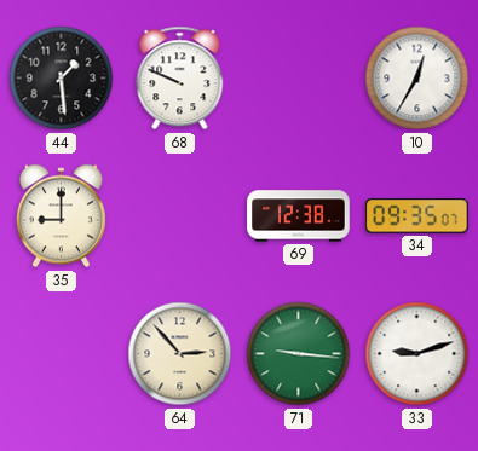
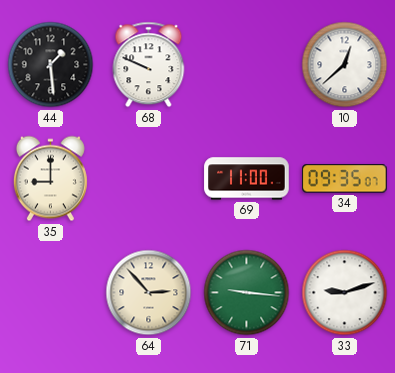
10: 12:35 -> 12:38 (345, 65)
69: 12:38 -> 11:00 (247, 179)
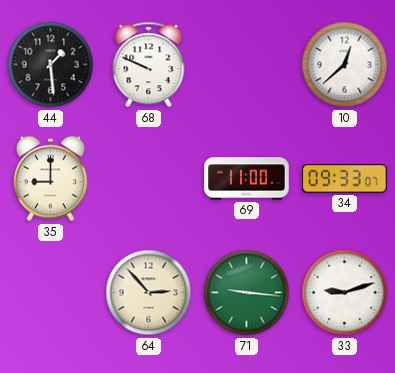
34: 09:35 -> 09:33 (345, 179)
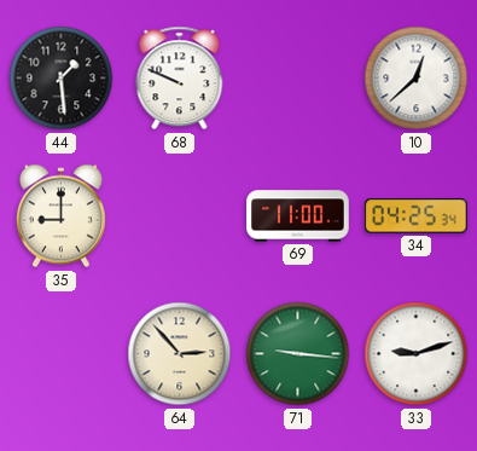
34: 09:33 -> 04:25 (417, 216)
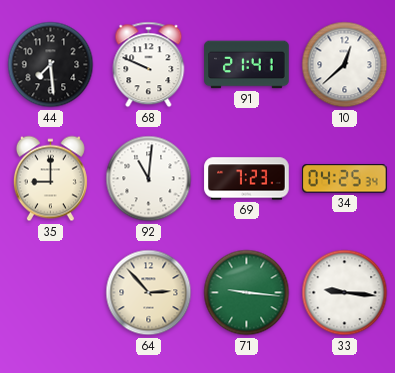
44: 1:29 -> 7:29 (51, 65)
91: none -> 21:41 (247, 65)
92: none -> 11:01 (149, 179)
69: 11:00 -> 7:23 (247, 179)
33: 9:12 -> 9:16 (345, 293)
